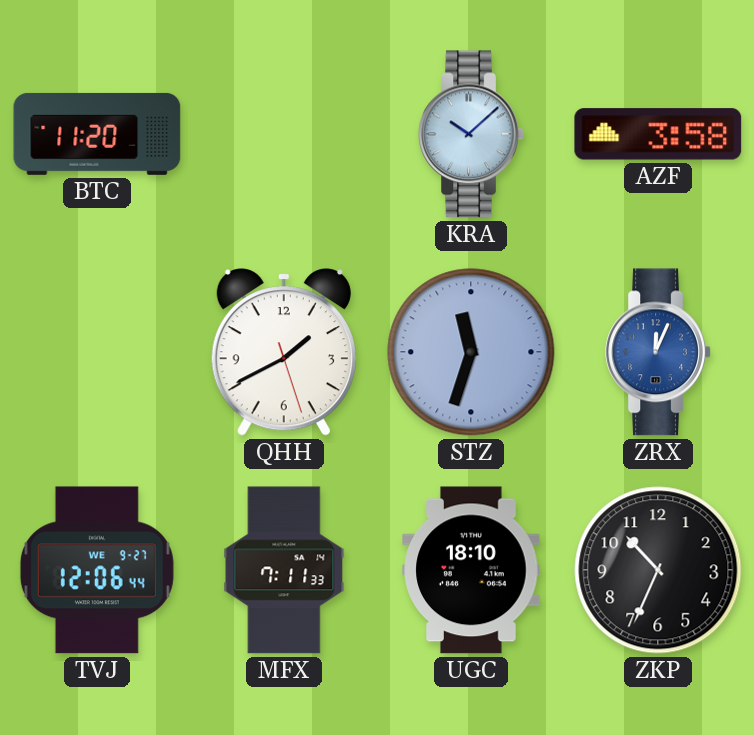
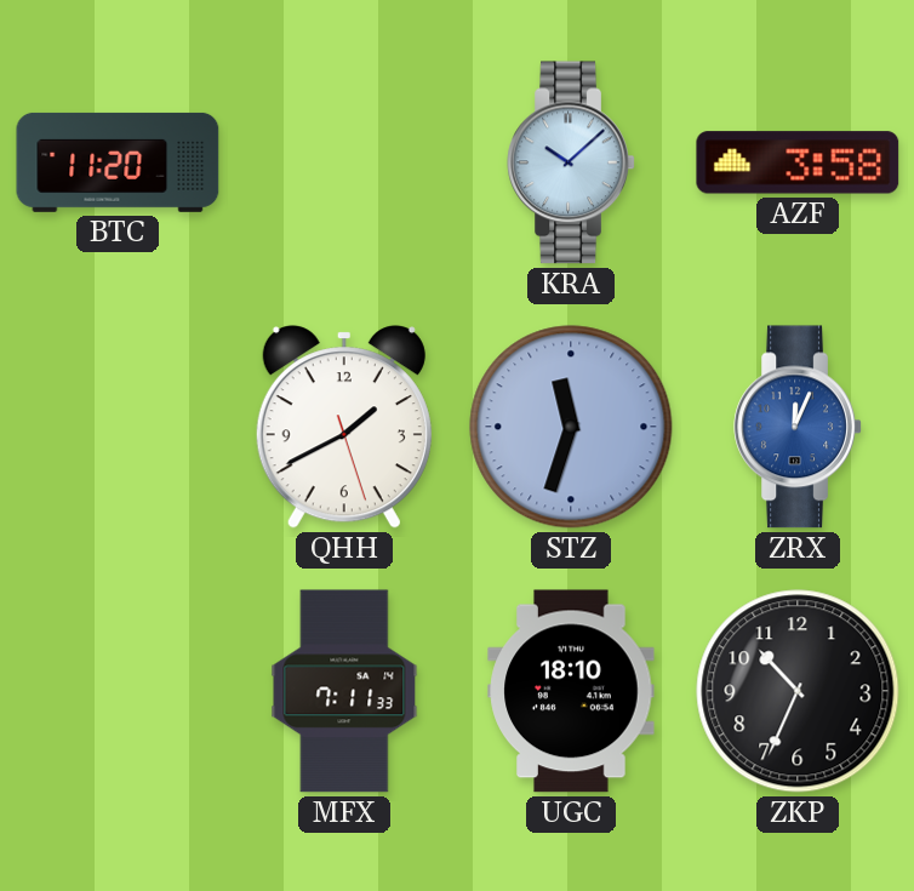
TVJ: 12:06 -> none (97, 570)
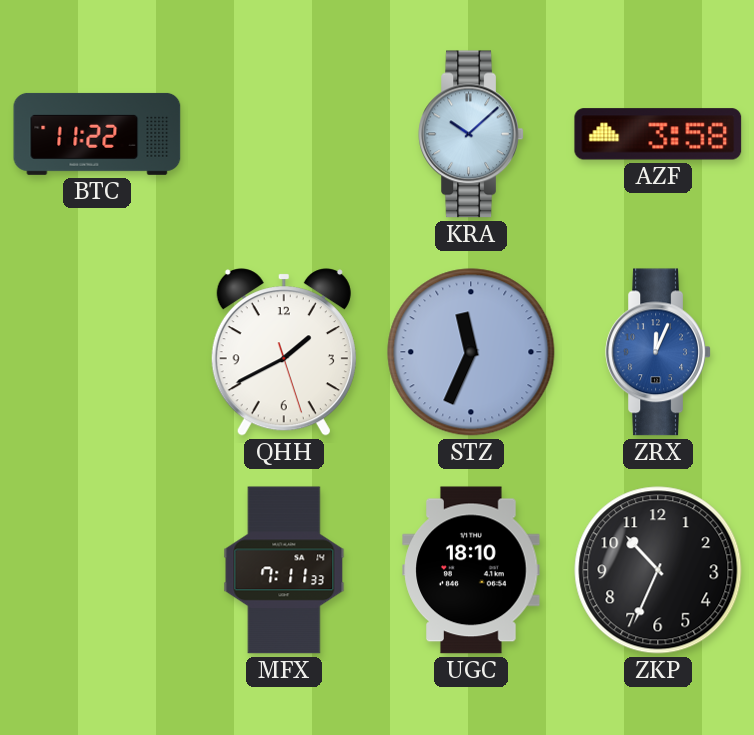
BTC: 11:20 -> 11:22 (97, 134)
STZ: 11:33 -> 11:34 (471, 352)
